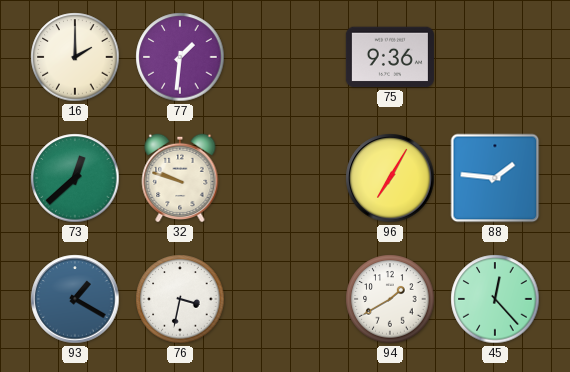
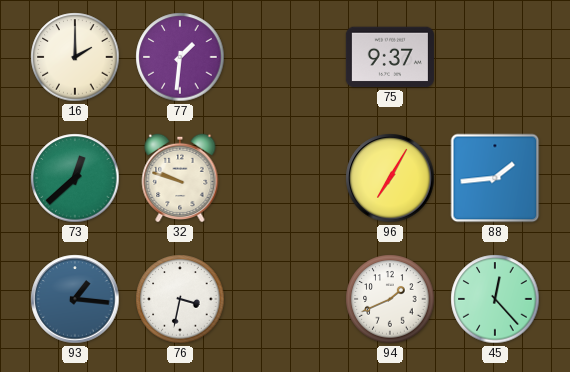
75: 9:36 -> 9:37 (390, 57)
88: 1:46 -> 1:44 (495, 178)
93: 1:20 -> 1:16 (75, 299)
94: 1:40 -> 1:41 (390, 299)
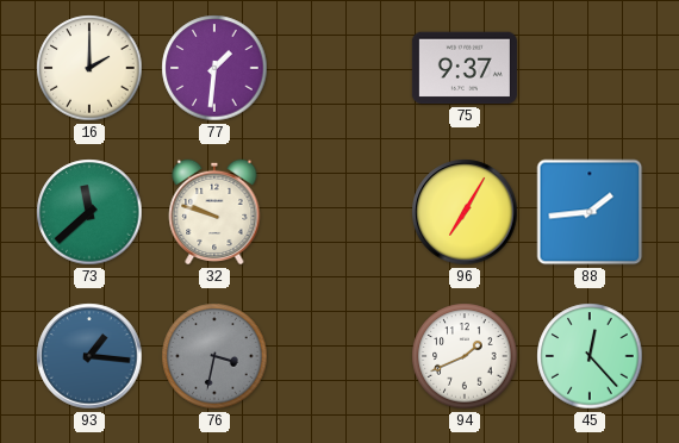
73: 12:38 -> 11:38 (89, 212)
76 dial: white -> grey (214, 356)
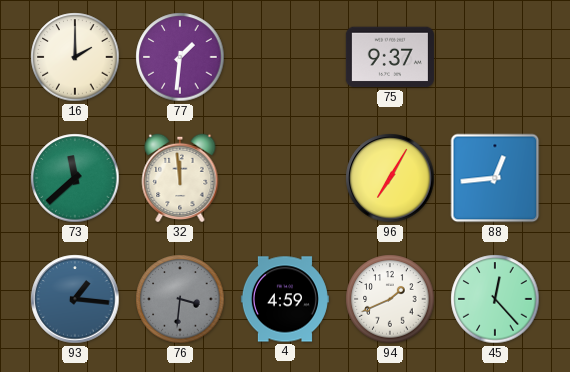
32: 9:48 -> 11:59 (180, 178)
88: 1:44 -> 12:44 (495, 178)
76: 3:32 -> 3:31 (180, 299)
4: none -> 4:59 (285, 299)
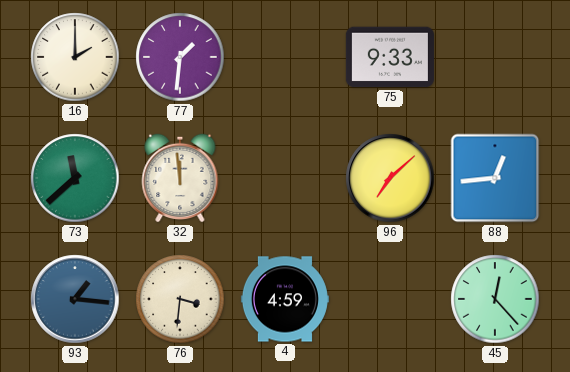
75: 9:37 -> 9:33 (390, 57)
96: 7:05 -> 7:08 (390, 178)
76 dial: grey -> cream (180, 299)
94: 1:41 -> none (390, 299)
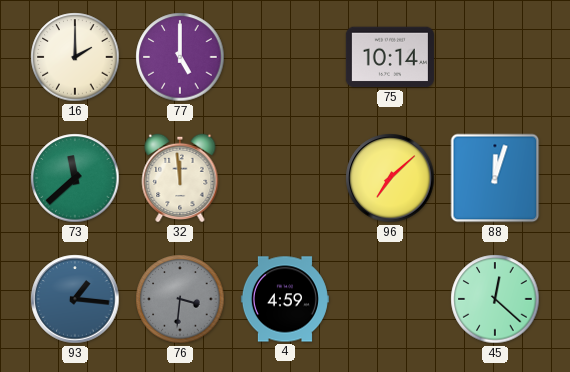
77: 1:31 -> 5:00 (180, 57)
75: 9:33 -> 10:14 (390, 57)
88: 12:44 -> 12:03 (495, 178)
76 dial: cream -> grey (180, 299)
45: 12:23 -> 12:22 (495, 299)
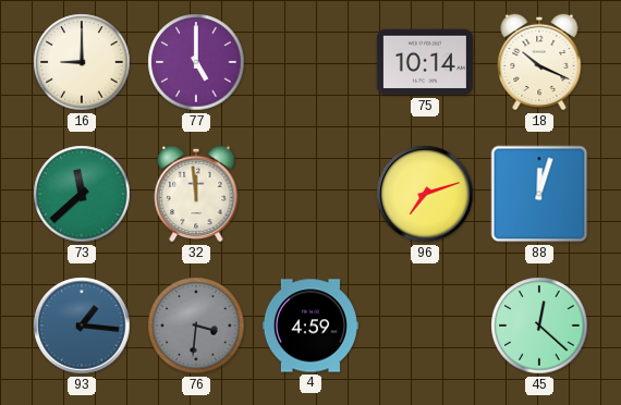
16: 2:00 -> 9:00 (82, 62)
18: none -> 10:19 (539, 62)
96: 7:08 -> 7:12 (425, 194)
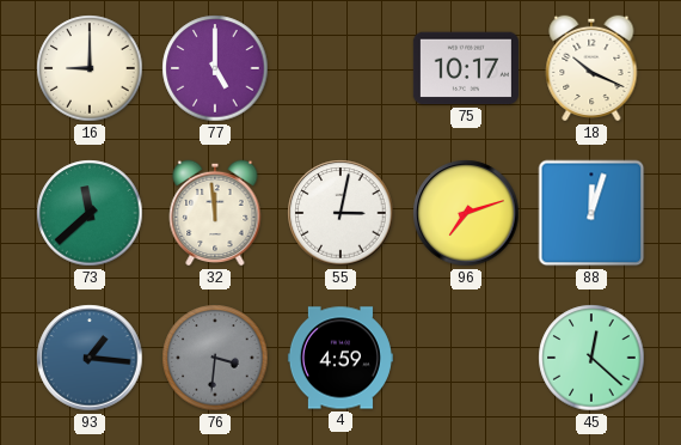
75: 10:14 -> 10:17 (466, 68)
55: none -> 3:02 (340, 213)
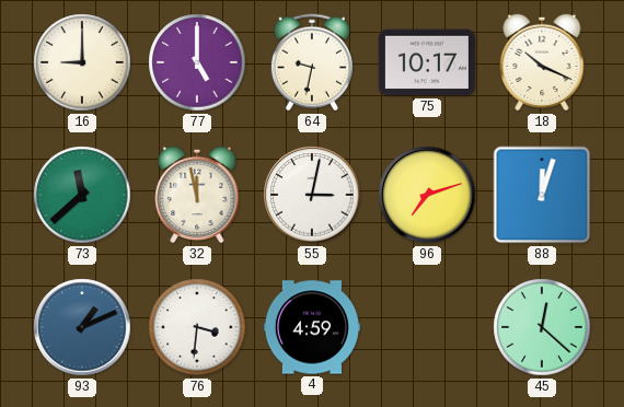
64: none -> 9:32 (312, 62)
32: 11:59 -> 11:58 (197, 195)
93: 1:16 -> 1:11 (82, 327)
76 dial: grey -> white (197, 327)
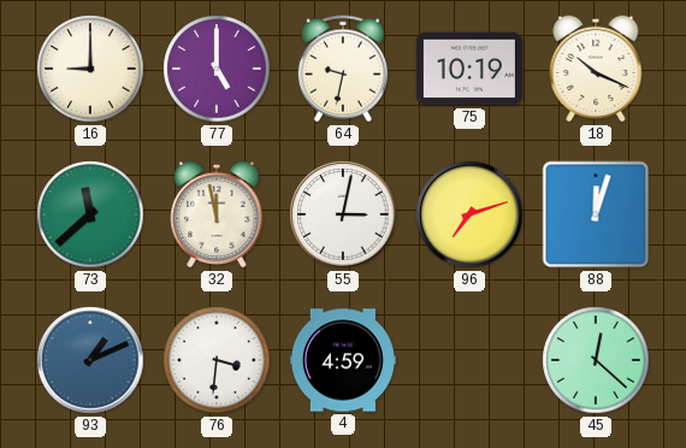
75: 10:17 -> 10:19 (469, 69)
